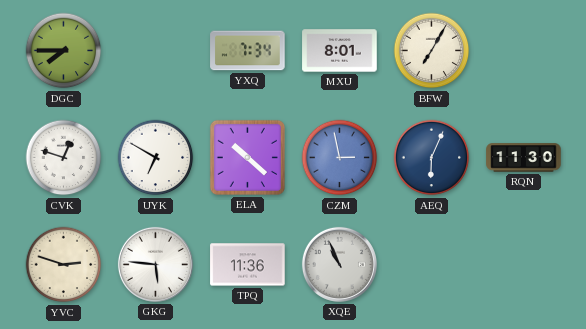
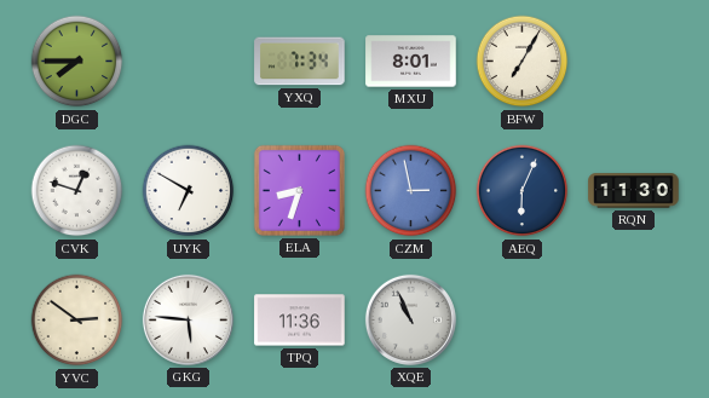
ELA: 10:22 -> 8:33 (299, 190)
YVC: 2:48 -> 2:51 (77, 321)
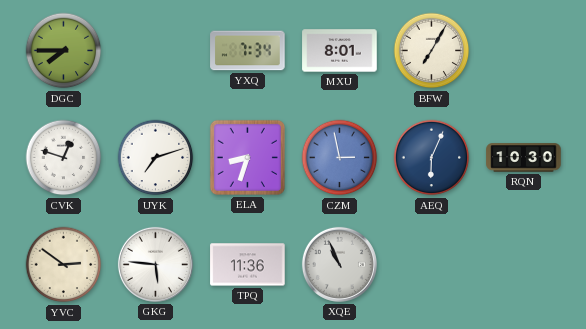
UYK: 6:50 -> 7:12 (156, 158)
RQN: 11:30 -> 10:30 (524, 158)
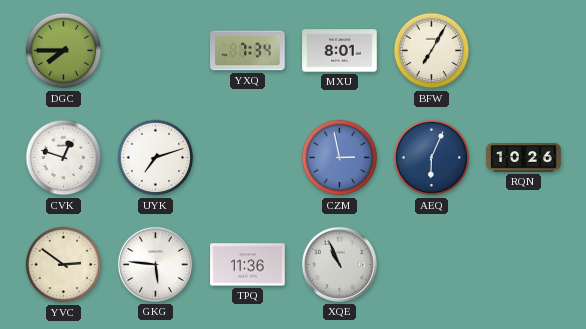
ELA: 8:33 -> none (247, 157)
RQN: 10:30 -> 10:26 (524, 158)
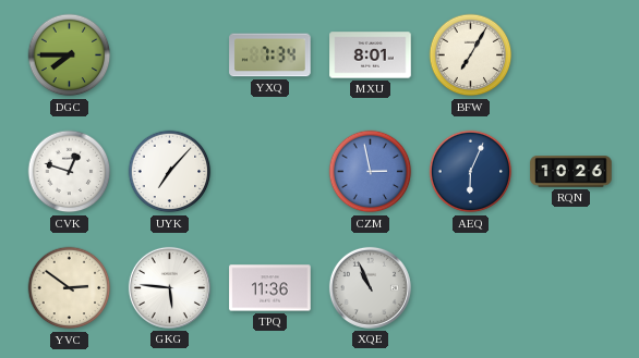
UYK: 7:12 -> 7:07 (170, 172)
